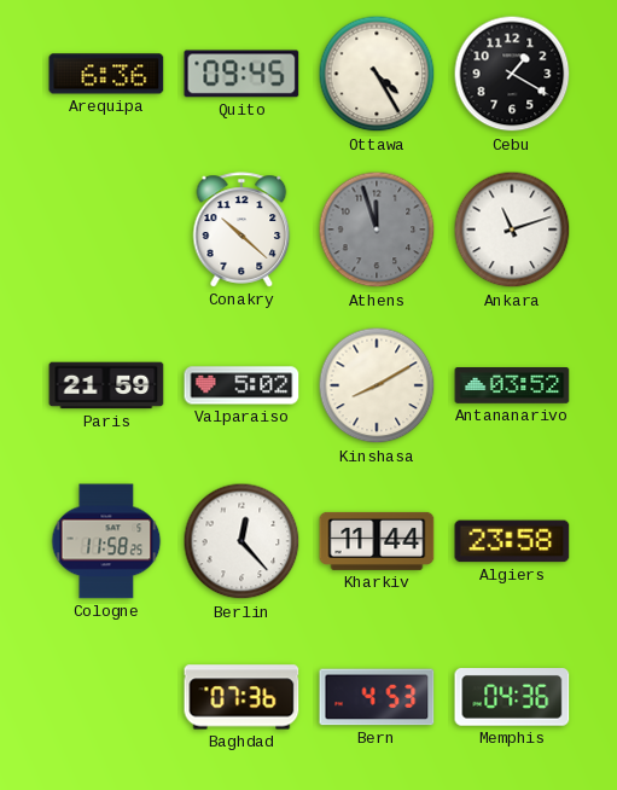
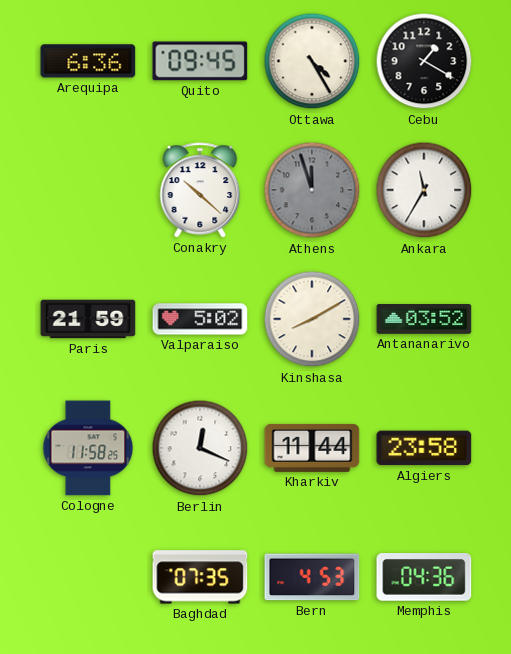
Ankara: 11:12 -> 11:35 (424, 190)
Berlin: 12:23 -> 12:19 (200, 448)
Baghdad: 07:36 -> 07:35 (200, 577)
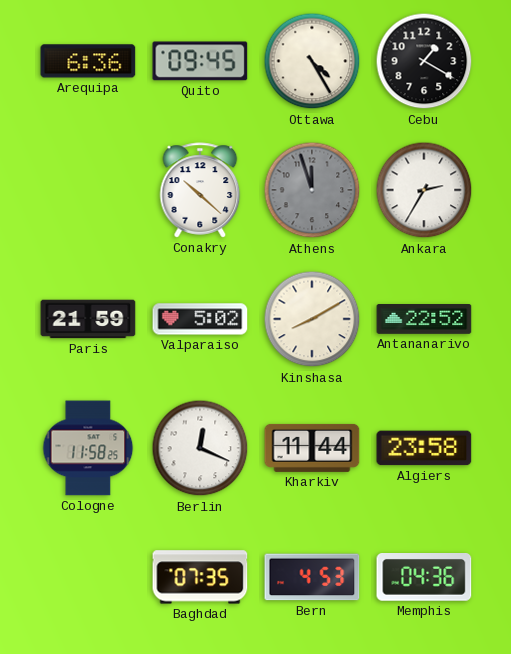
Ankara: 11:35 -> 2:35 (424, 190)
Antananarivo: 03:52 -> 22:52 (424, 320)
